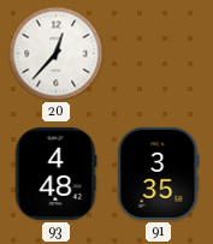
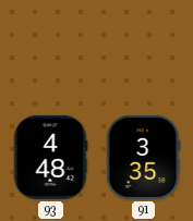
20: 12:37 -> none (57, 54)
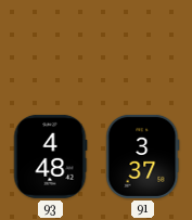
91: 3:35 -> 3:37 (143, 156)
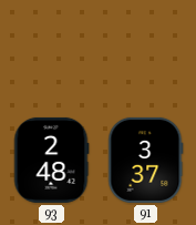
93: 4:48 -> 2:48 (51, 160)
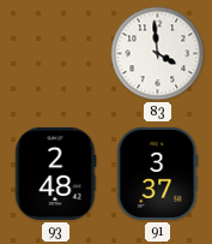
83: none -> 3:59 (158, 54)
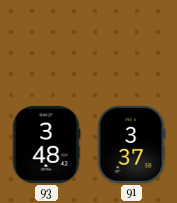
83: 3:59 -> none (158, 54)
93: 2:48 -> 3:48 (46, 144)
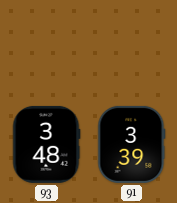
91: 3:37 -> 3:39 (132, 144)
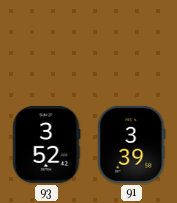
93: 3:48 -> 3:52 (46, 144)
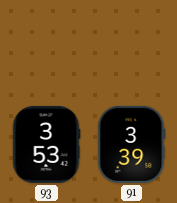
93: 3:52 -> 3:53 (46, 144)
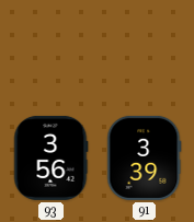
93: 3:53 -> 3:56 (50, 157)
